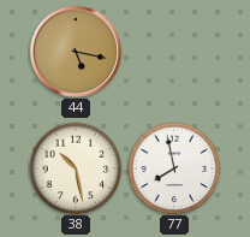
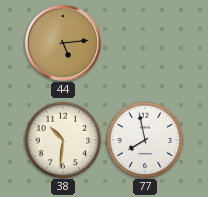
44: 5:17 -> 5:14 (62, 42)
38: 10:28 -> 10:31 (63, 140)
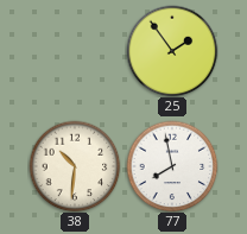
44: 5:14 -> none (62, 42)
25: none -> 1:54 (172, 51)
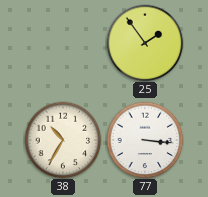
38: 10:31 -> 10:35 (63, 140)
77: 7:58 -> 3:16 (145, 140)
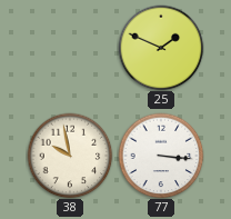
25: 1:54 -> 1:49 (161, 48)
38: 10:35 -> 9:58 (70, 156)
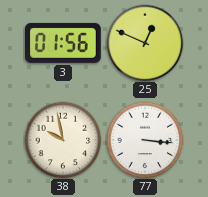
3: none -> 01:56 (63, 43)
25: 1:49 -> 12:49 (145, 43)
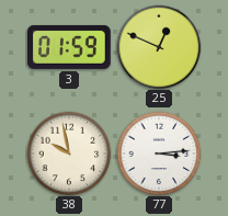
3: 01:56 -> 01:59 (69, 47)
77: 3:16 -> 3:14 (159, 154)
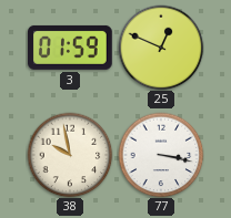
77: 3:14 -> 3:17 (161, 155)
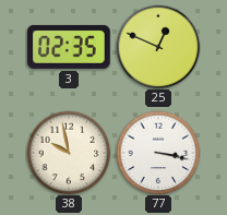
3: 01:59 -> 02:35 (69, 47)
